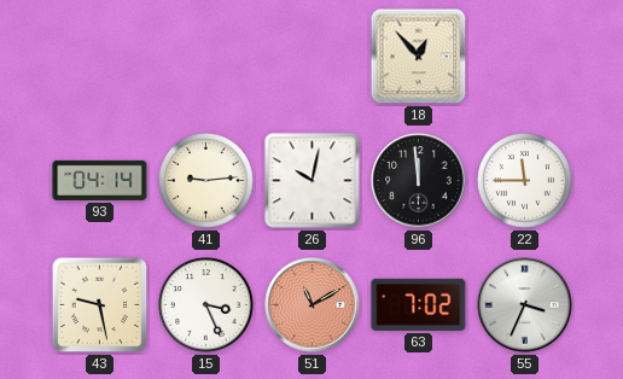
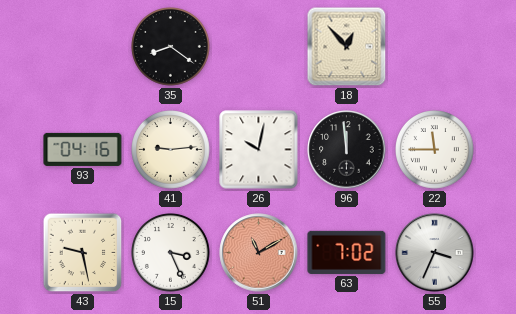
35: none -> 8:21 (171, 47)
93: 04:14 -> 04:16 (83, 149)
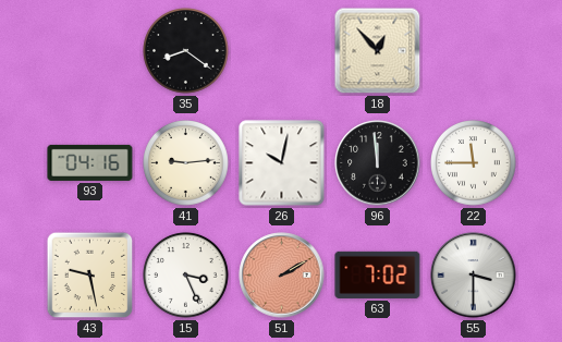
51: 11:10 -> 2:10 (282, 276)
55: 3:34 -> 3:30 (474, 276)
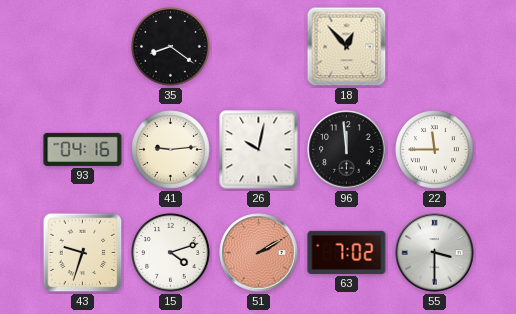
43: 9:28 -> 9:33 (83, 253)
15: 3:26 -> 4:12 (171, 253)
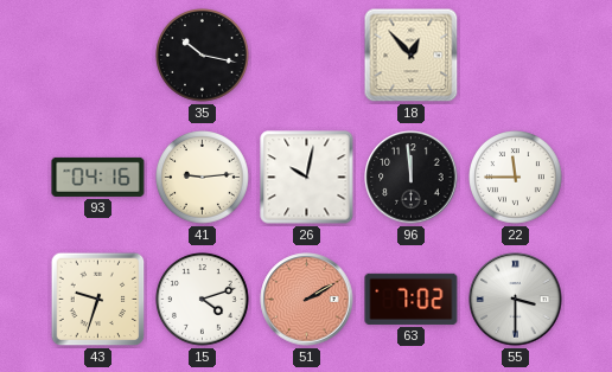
35: 8:21 -> 10:17 (203, 56)
